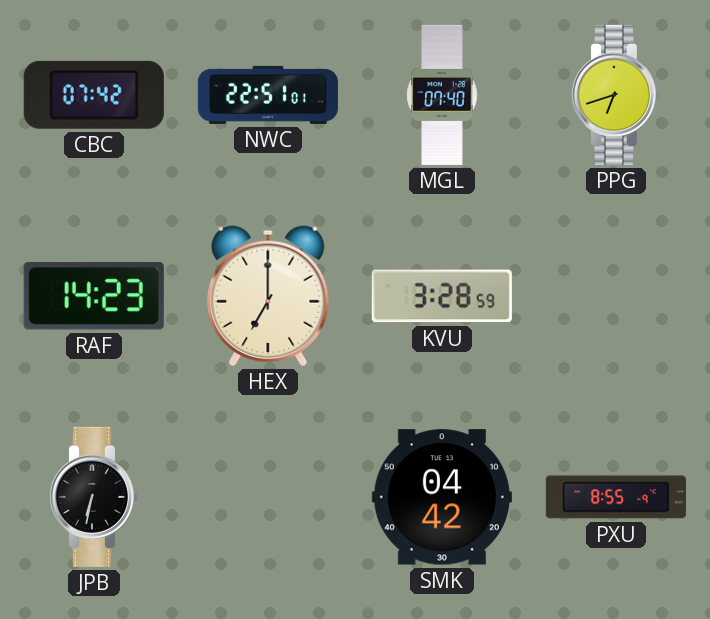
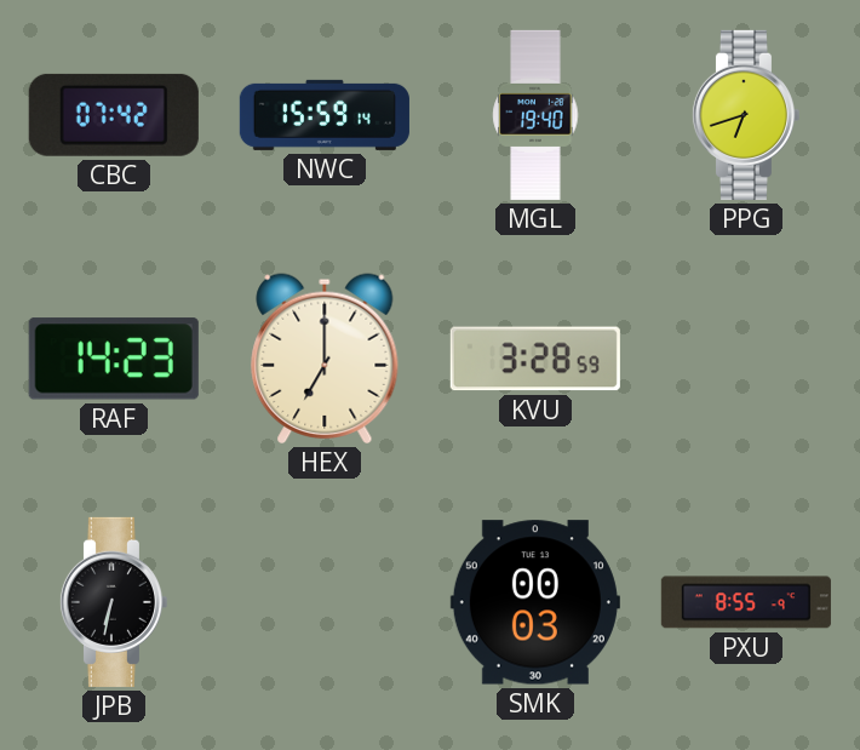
NWC: 22:51 -> 15:59 (325, 115)
MGL: 07:40 -> 19:40 (535, 115)
SMK: 04:42 -> 00:03 (535, 602)
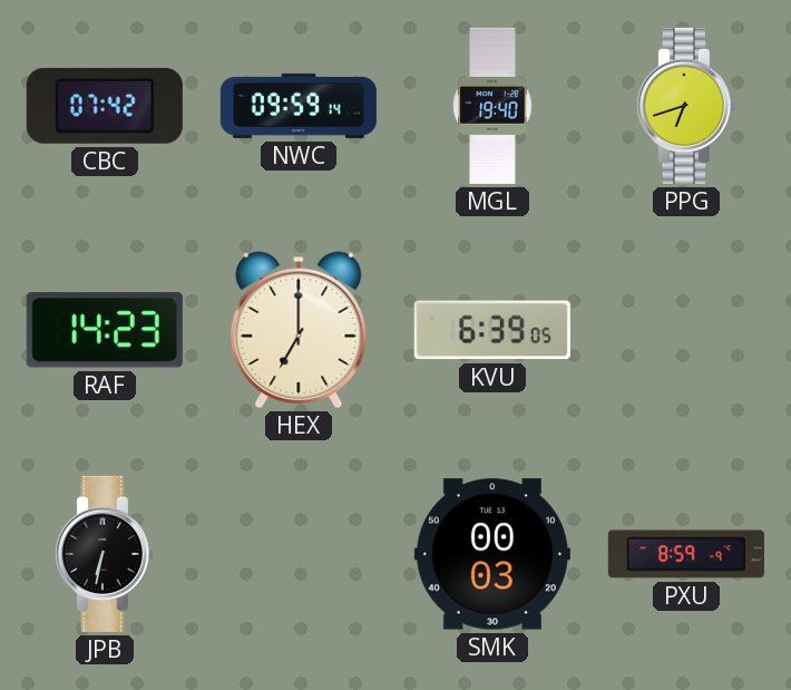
NWC: 15:59 -> 09:59 (299, 106)
KVU: 3:28 -> 6:39 (492, 330)
PXU: 8:55 -> 8:59 (686, 554)
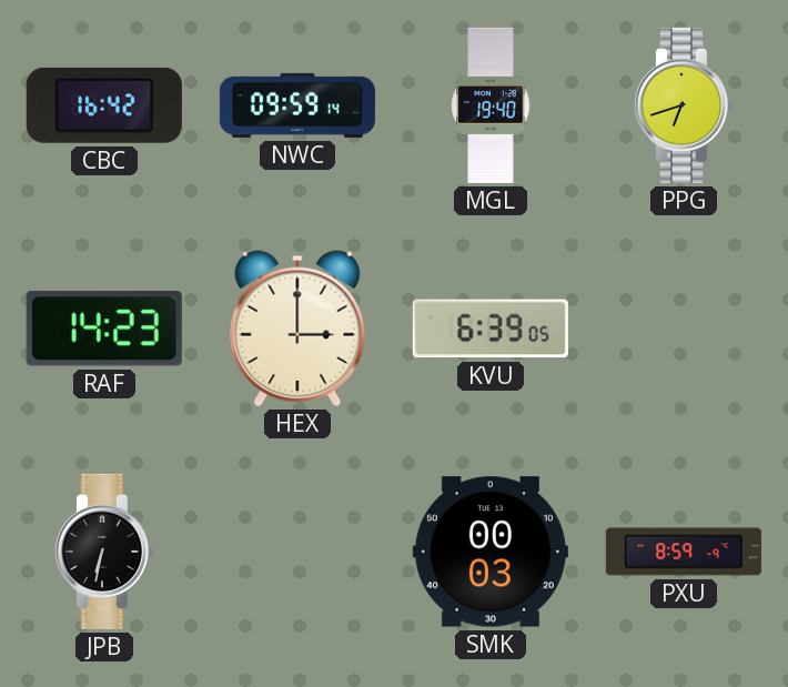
CBC: 07:42 -> 16:42 (104, 105)
HEX: 7:00 -> 3:00 (297, 329)
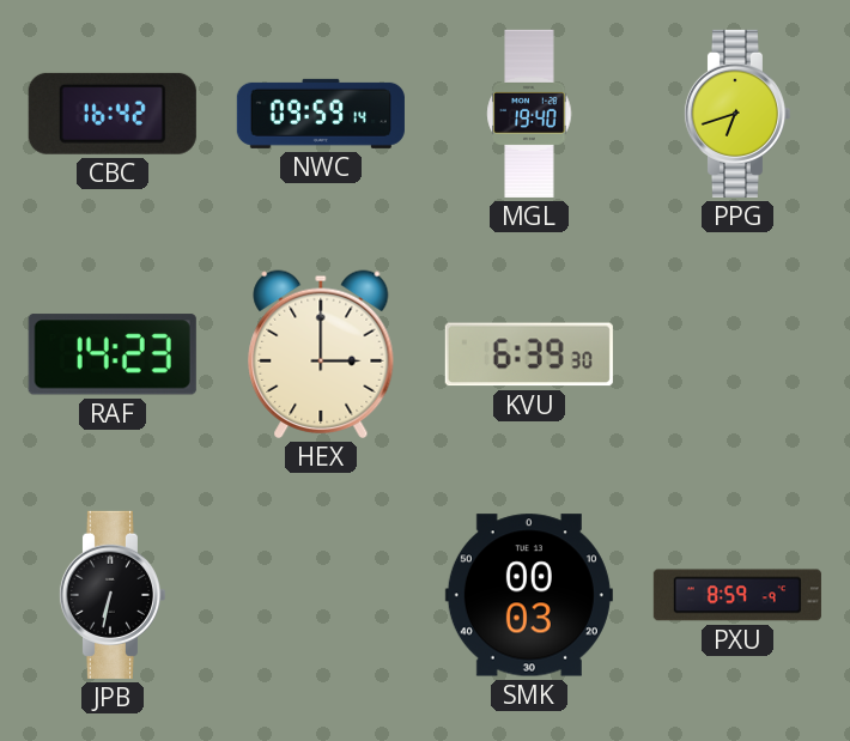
KVU: 6:39:05 -> 6:39:30 (529, 354)
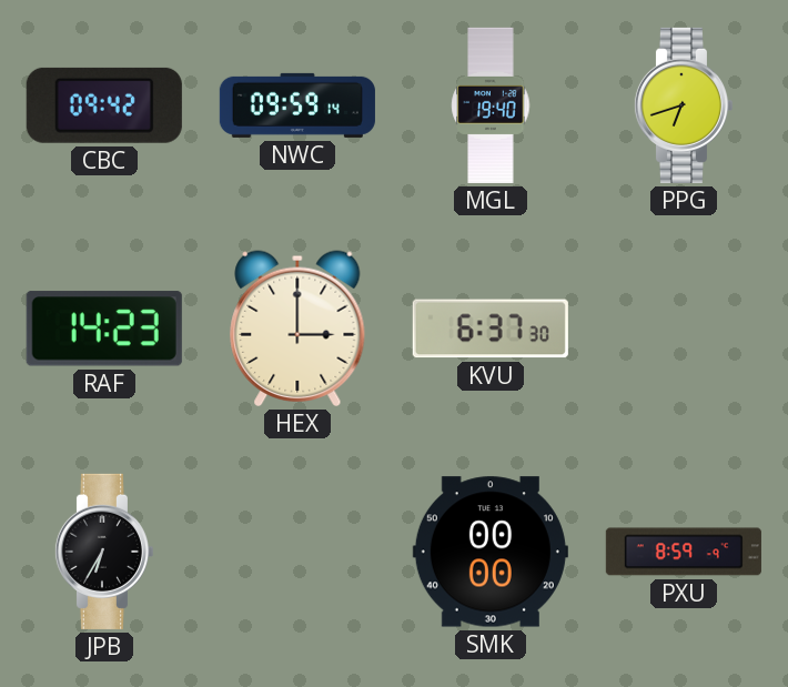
CBC: 16:42 -> 09:42 (104, 105)
KVU: 6:39 -> 6:37 (491, 329)
JPB: 6:32 -> 6:35 (103, 552)
SMK: 00:03 -> 00:00 (491, 552)
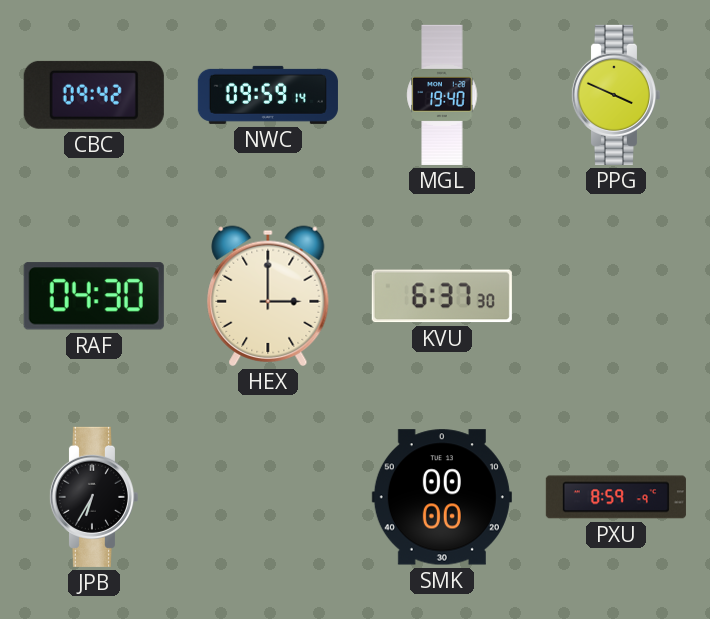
PPG: 6:42 -> 3:49 (615, 95)
RAF: 14:23 -> 04:30 (94, 296)
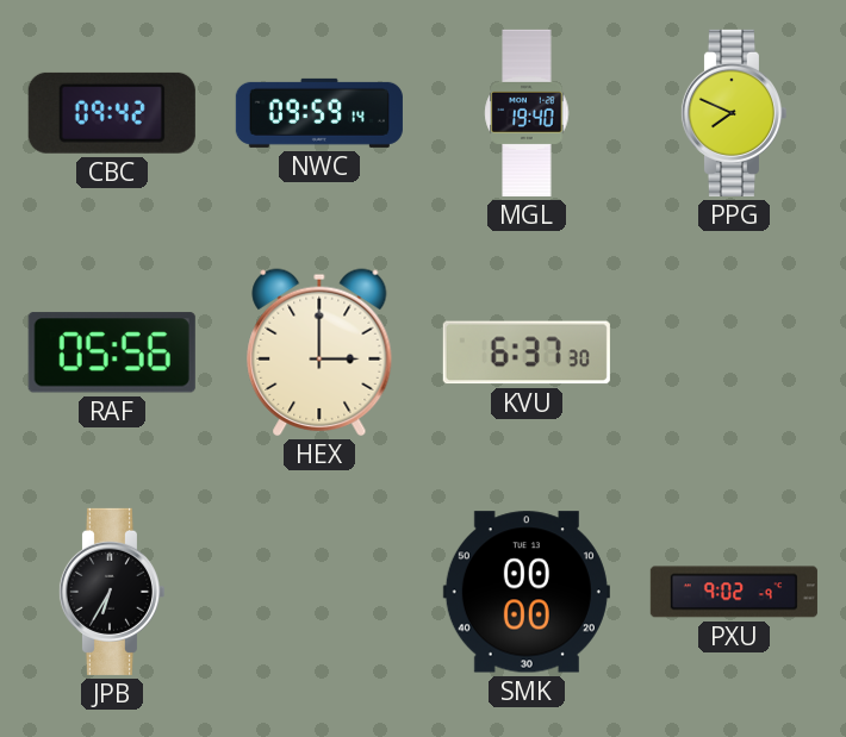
PPG: 3:49 -> 7:49 (733, 113)
RAF: 04:30 -> 05:56 (112, 352)
PXU: 8:59 -> 9:02 (734, 592)
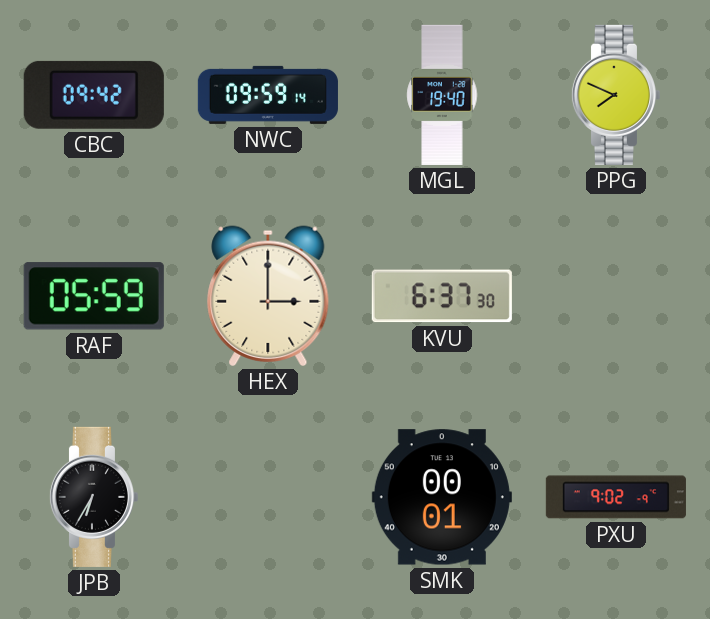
RAF: 05:56 -> 05:59 (94, 296)
SMK: 00:00 -> 00:01 (442, 497)
